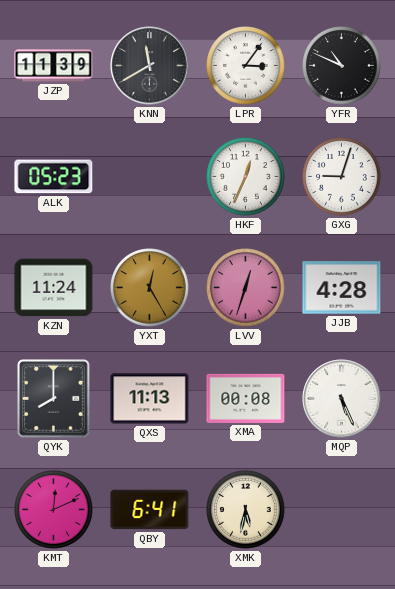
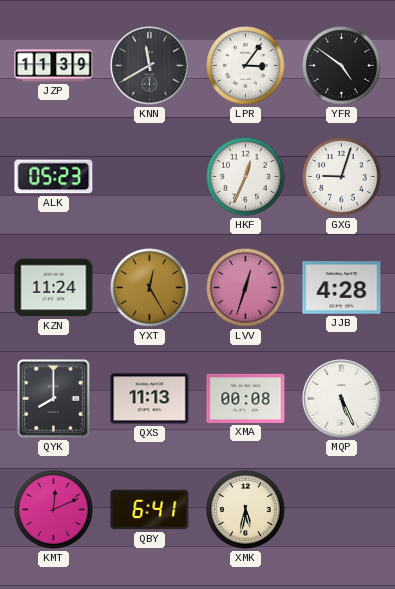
YFR: 10:49 -> 4:51 (342, 66)
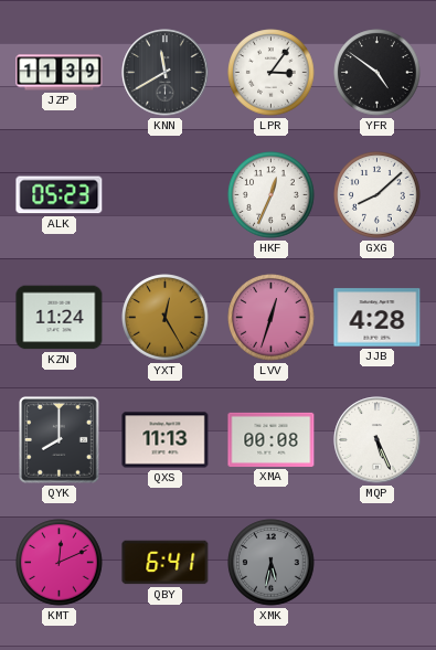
GXG: 9:03 -> 8:08 (377, 195)
XMK dial: cream -> grey (272, 563)
